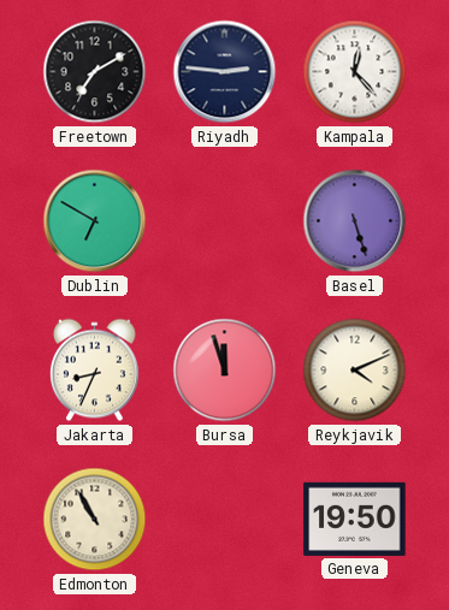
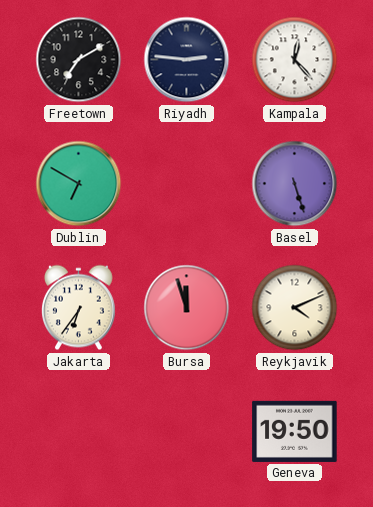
Jakarta: 8:34 -> 6:36 (78, 308)
Edmonton: 10:55 -> none (95, 520)
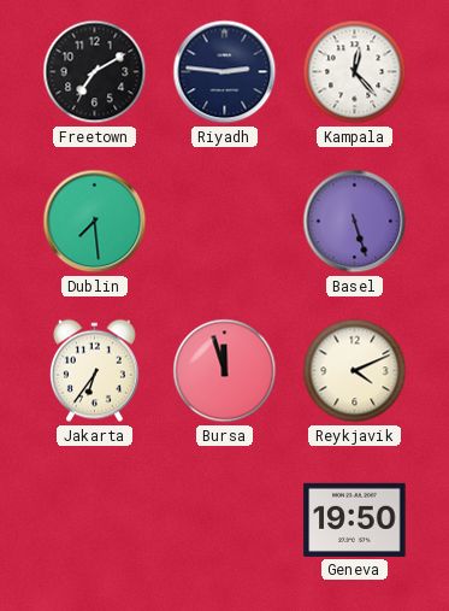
Dublin: 6:50 -> 7:29 (95, 222)
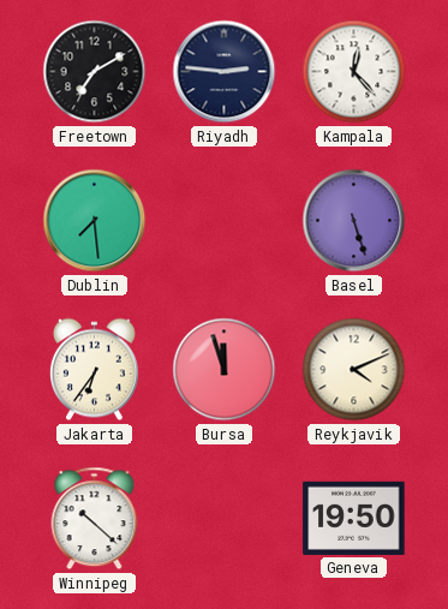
Winnipeg: none -> 10:22 (95, 519)
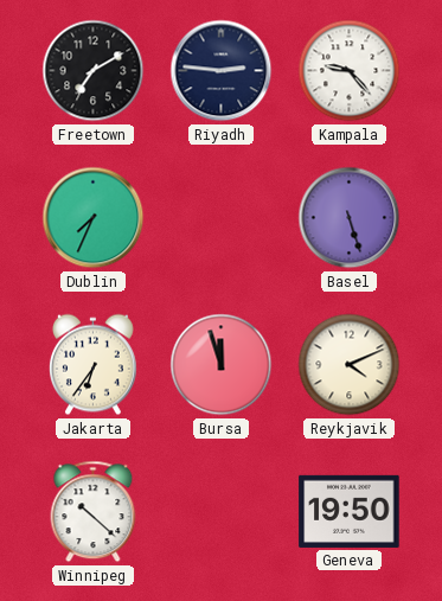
Kampala: 12:23 -> 9:23 (350, 71)
Dublin: 7:29 -> 7:34 (94, 218)
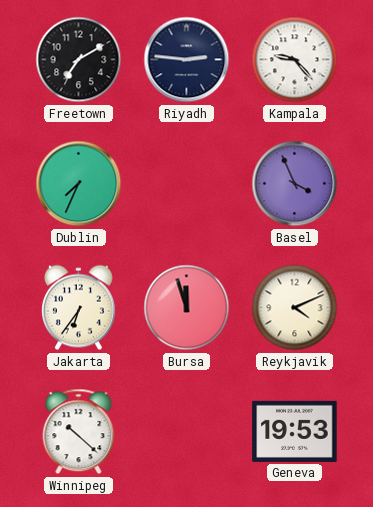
Basel: 5:27 -> 3:56 (295, 184)
Geneva: 19:50 -> 19:53 (295, 431)
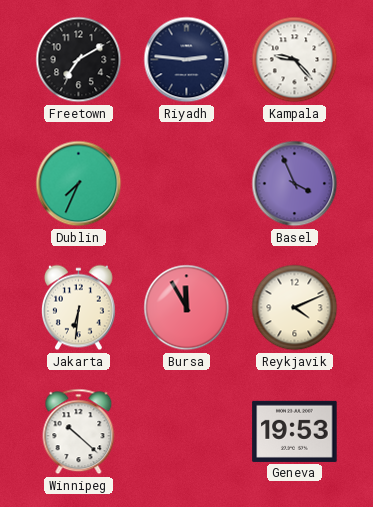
Jakarta: 6:36 -> 6:31 (78, 308)
Bursa: 11:57 -> 11:55 (187, 308)
